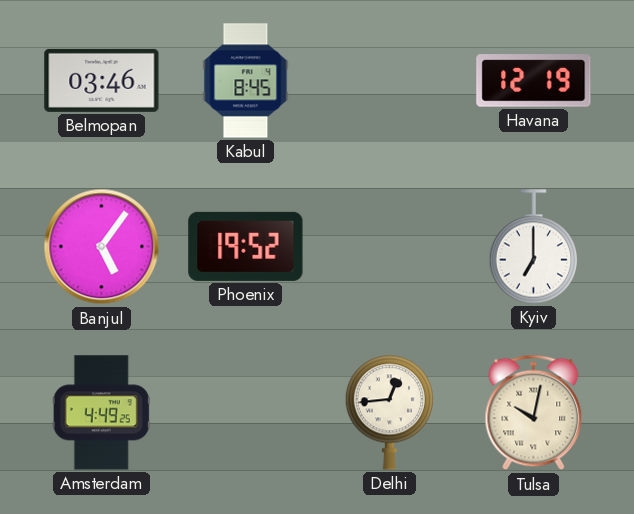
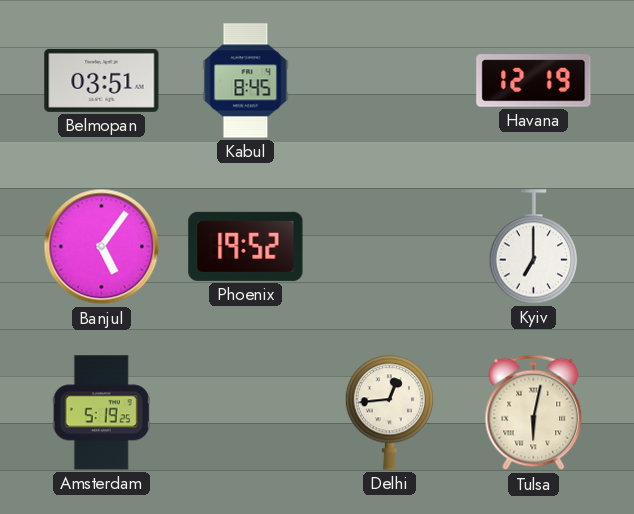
Belmopan: 03:46 -> 03:51 (102, 80)
Amsterdam: 4:49 -> 5:19 (101, 413)
Tulsa: 10:02 -> 6:02 (534, 413)
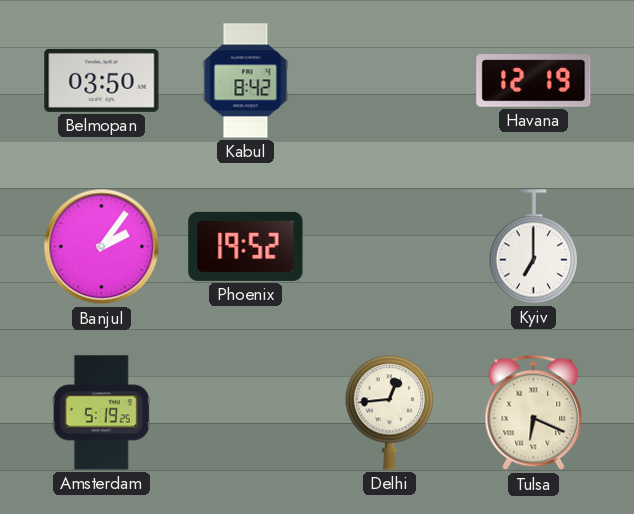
Belmopan: 03:51 -> 03:50 (102, 80)
Kabul: 8:45 -> 8:42 (246, 81)
Banjul: 5:06 -> 2:06 (102, 247)
Tulsa: 6:02 -> 6:19 (534, 413)
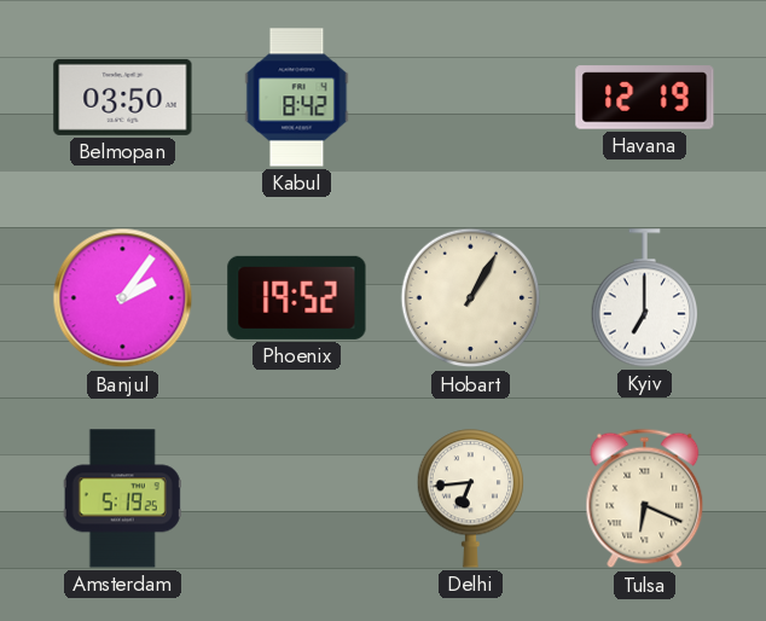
Hobart: none -> 1:05 (471, 298)
Delhi: 12:44 -> 6:44 (471, 499)
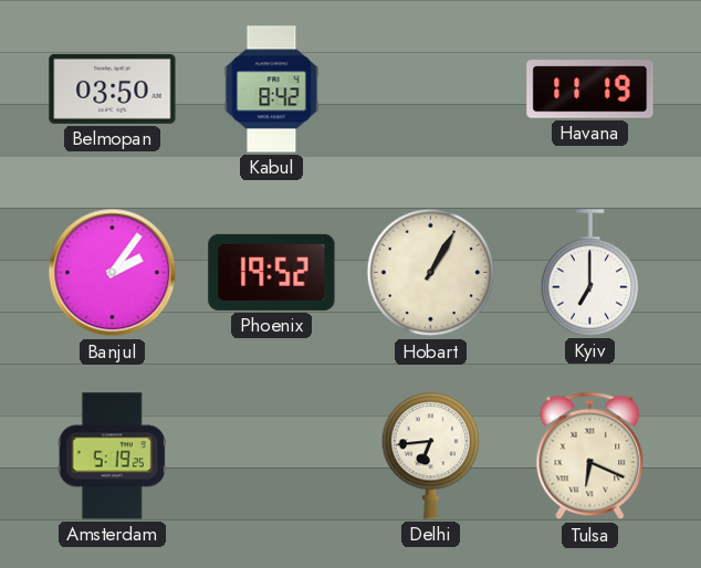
Havana: 12:19 -> 11:19 (590, 90)
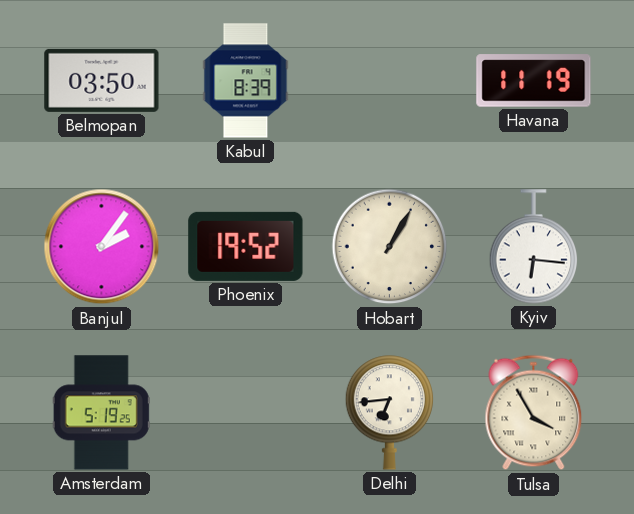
Kabul: 8:42 -> 8:39 (246, 81)
Kyiv: 7:00 -> 6:16 (534, 247)
Tulsa: 6:19 -> 3:55 (534, 413)
